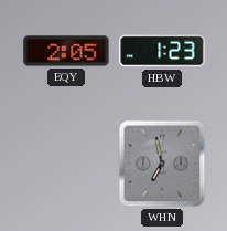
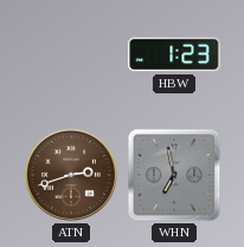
EQY: 2:05 -> none (66, 51)
ATN: none -> 2:42 (71, 175)
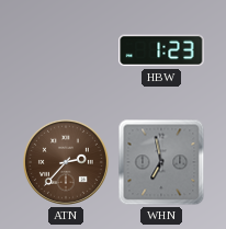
ATN: 2:42 -> 2:37 (66, 162)
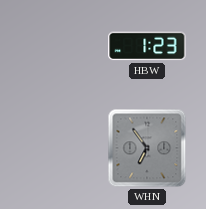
ATN: 2:37 -> none (66, 162)
WHN: 6:58 -> 6:54 (147, 148)
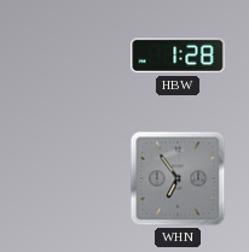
HBW: 1:23 -> 1:28 (178, 55)
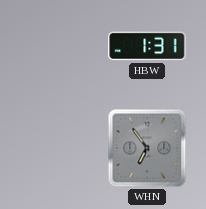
HBW: 1:28 -> 1:31 (147, 46)
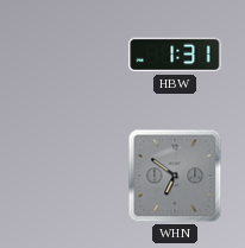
WHN: 6:54 -> 6:51 (175, 176)
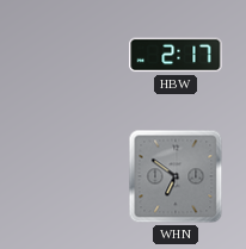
HBW: 1:31 -> 2:17 (176, 55)
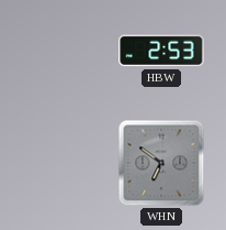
HBW: 2:17 -> 2:53 (161, 51)
